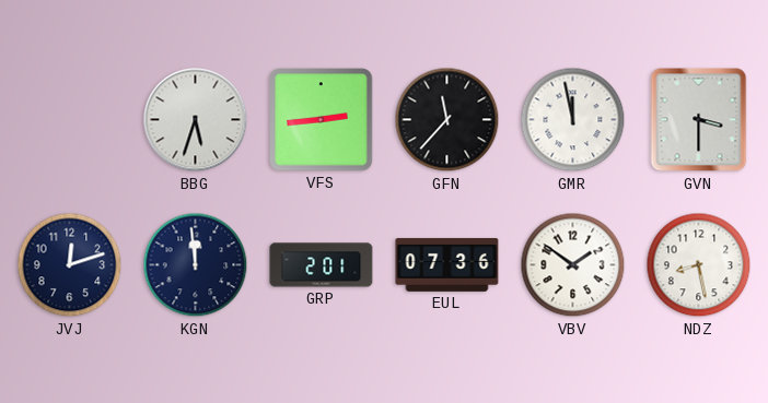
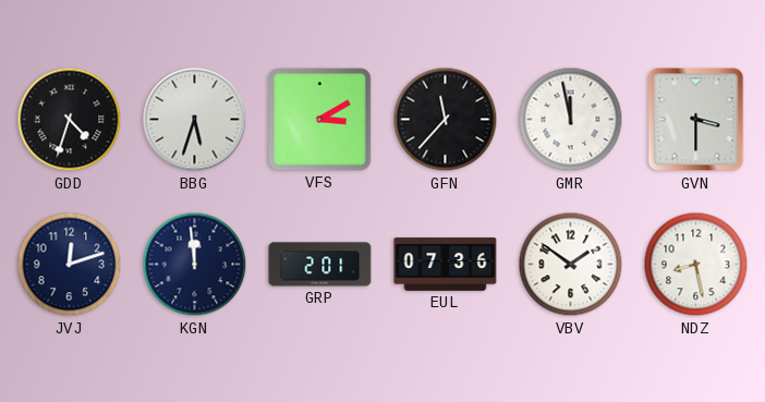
GDD: none -> 4:33 (70, 120)
VFS: 2:44 -> 3:10 (320, 120)
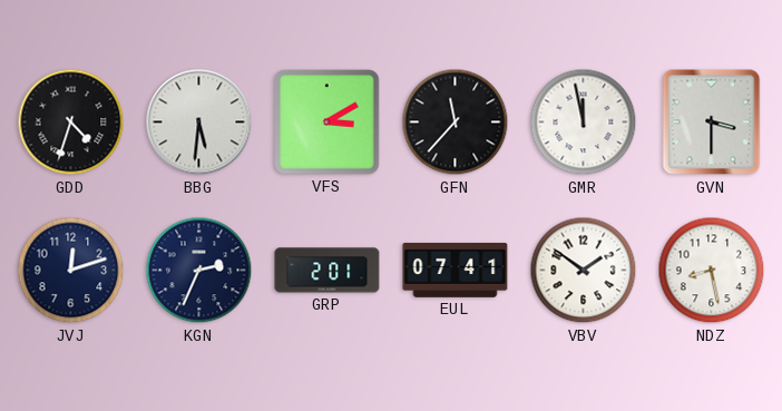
BBG: 5:33 -> 5:31 (199, 123)
KGN: 11:59 -> 2:34 (199, 271)
EUL: 07:36 -> 07:41 (456, 270)
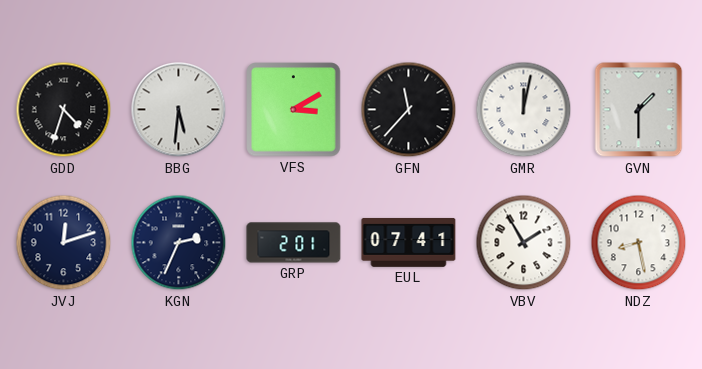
GMR: 11:58 -> 12:02 (524, 110)
GVN: 3:30 -> 1:30 (639, 110)
VBV: 1:51 -> 1:55 (524, 243)
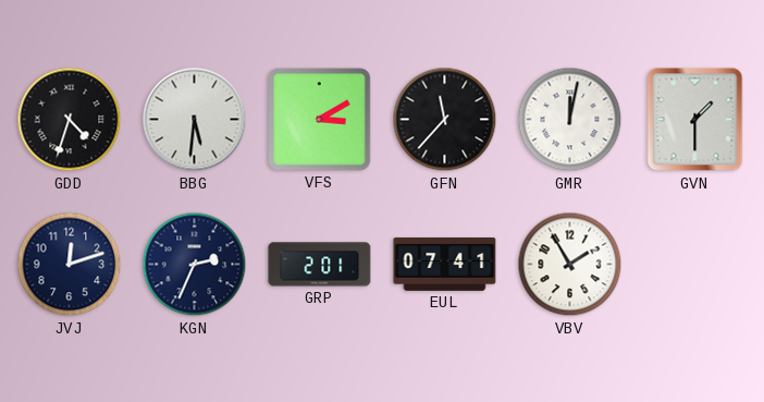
NDZ: 8:28 -> none (639, 243)
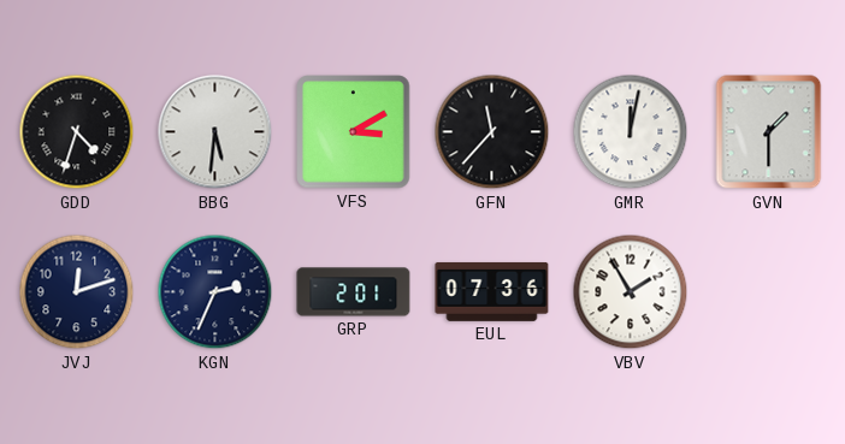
EUL: 07:41 -> 07:36 (492, 291)
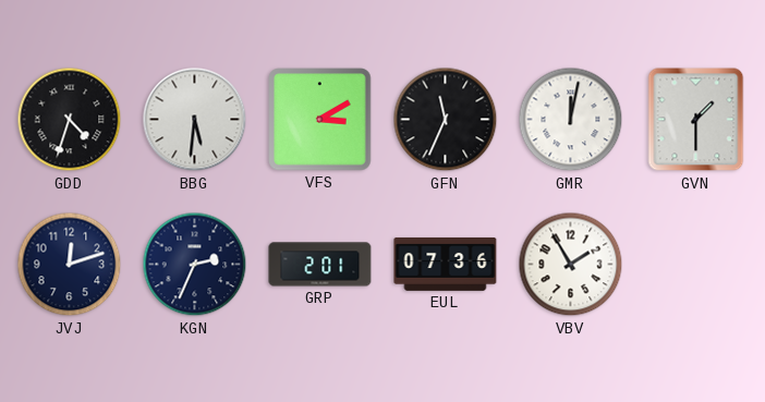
GFN: 11:37 -> 11:34 (446, 120)
